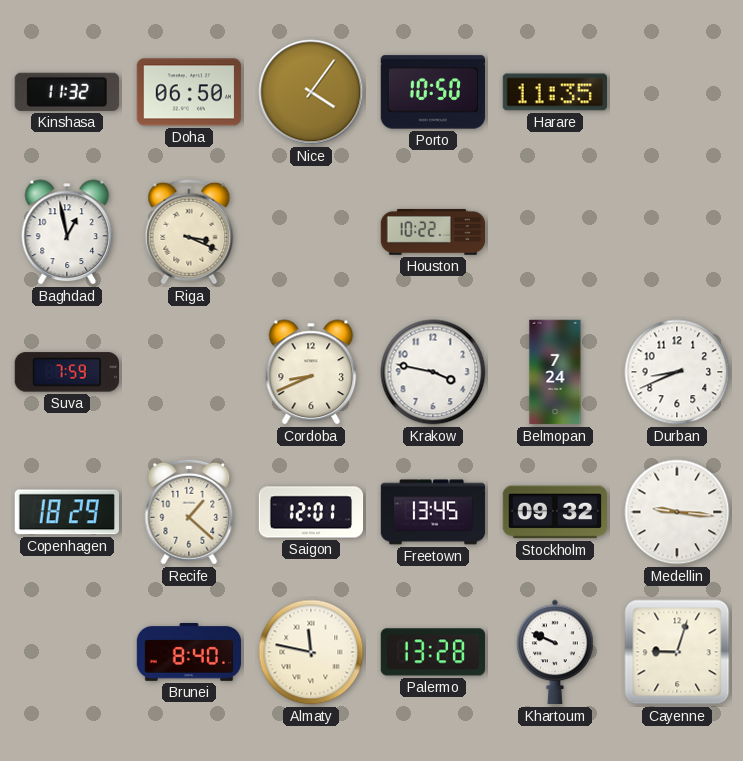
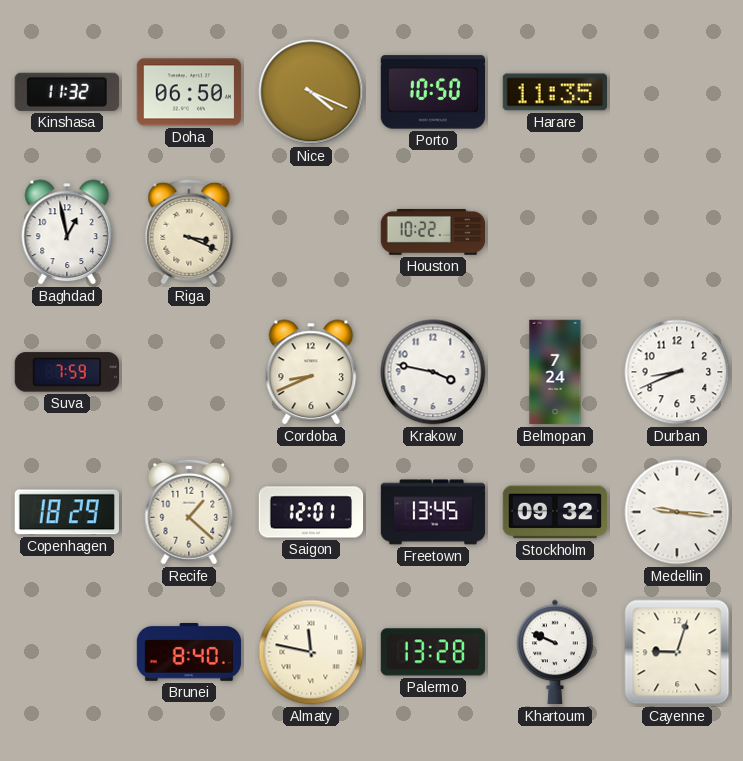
Nice: 4:06 -> 4:19 (311, 92)
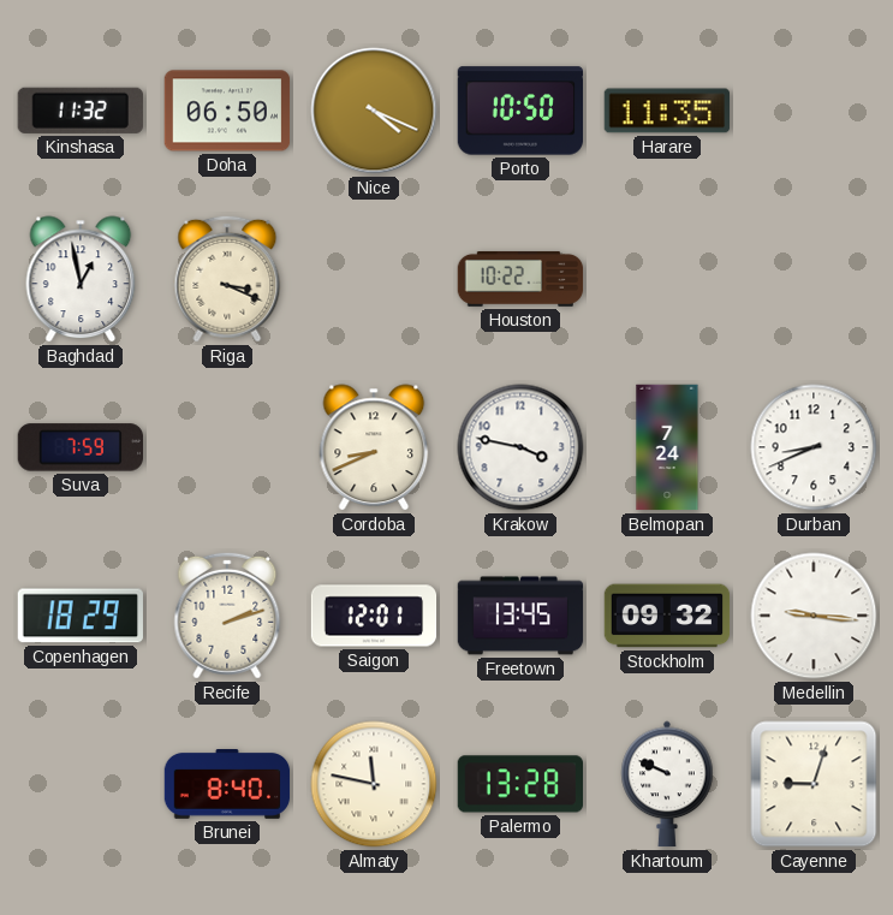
Recife: 1:22 -> 2:12 (227, 616)
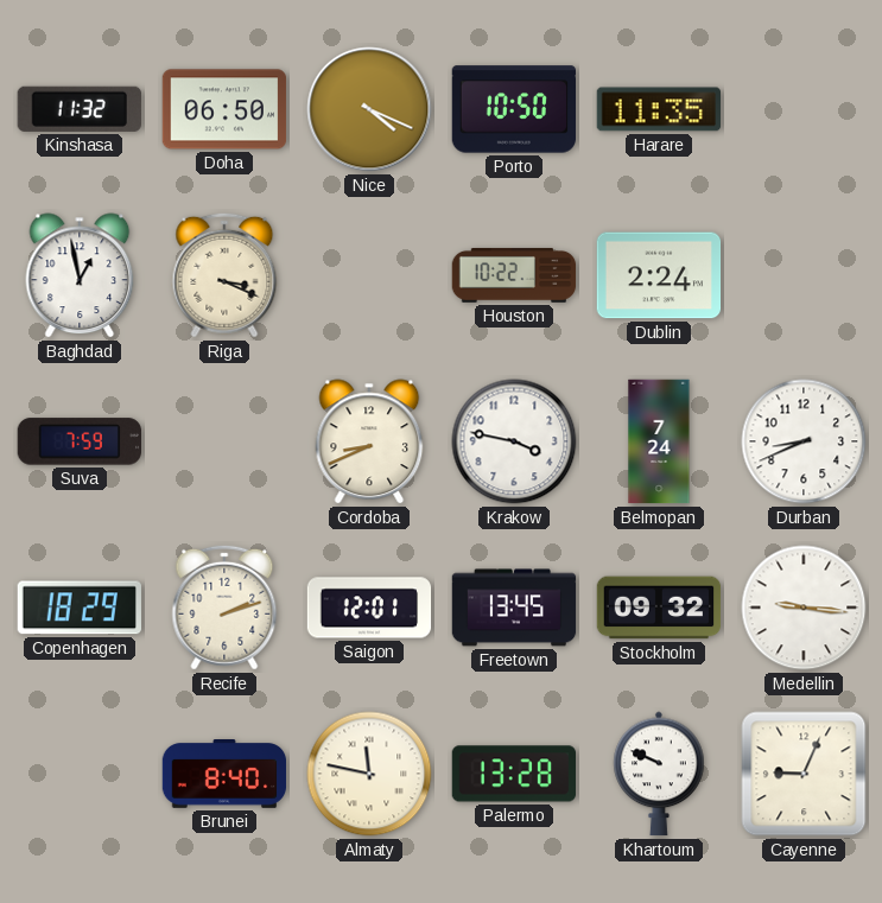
Dublin: none -> 2:24 (659, 275)
Cayenne: 9:03 -> 9:04 (804, 774)
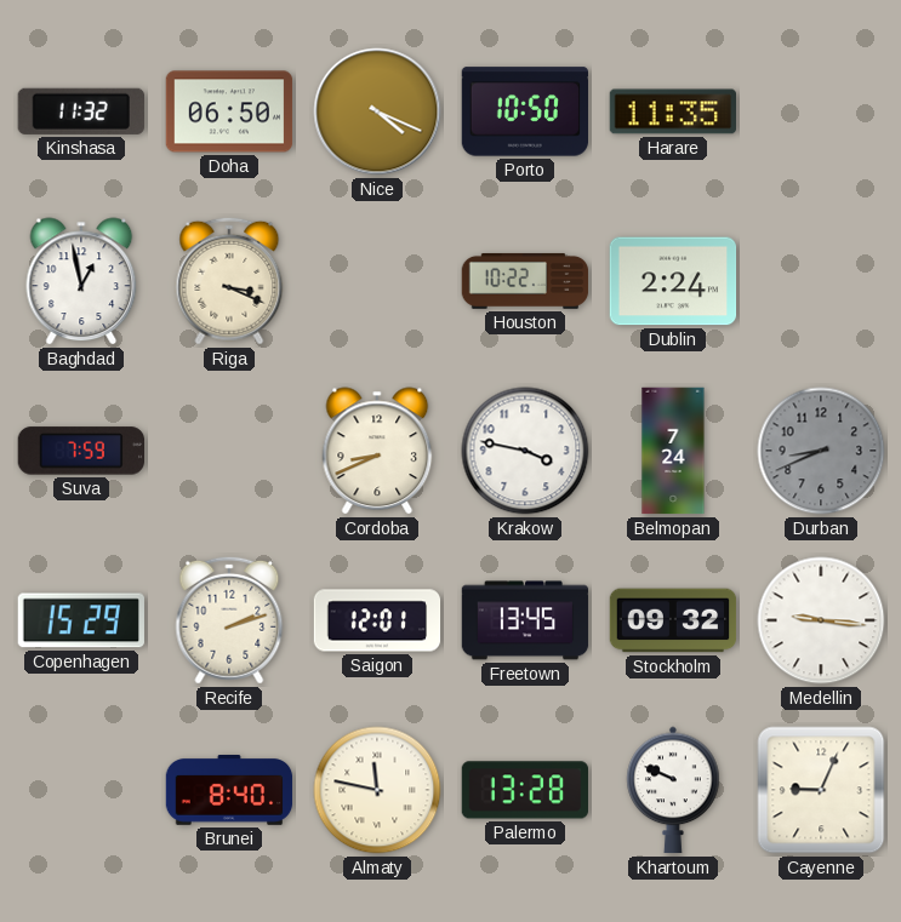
Durban dial: white -> grey (821, 451)
Copenhagen: 18:29 -> 15:29 (81, 620)
